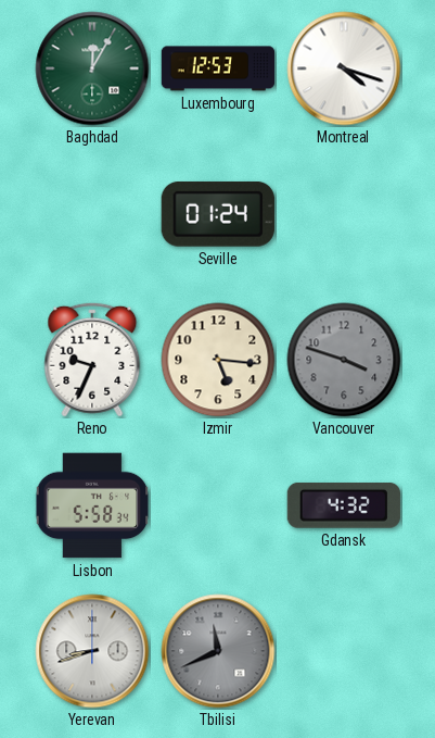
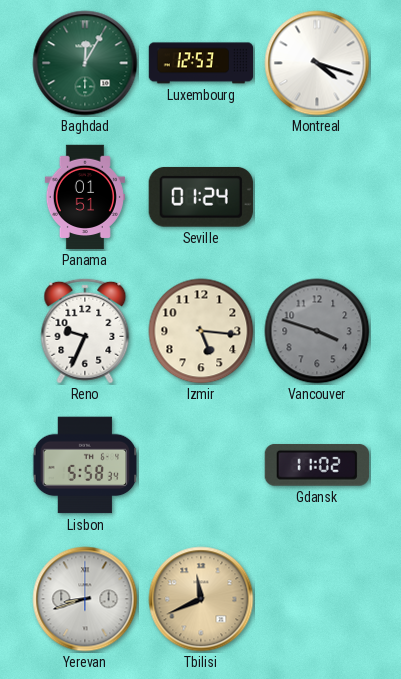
Panama: none -> 01:51 (85, 197)
Gdansk: 4:32 -> 11:02 (317, 466)
Tbilisi dial: grey -> champagne (201, 599)
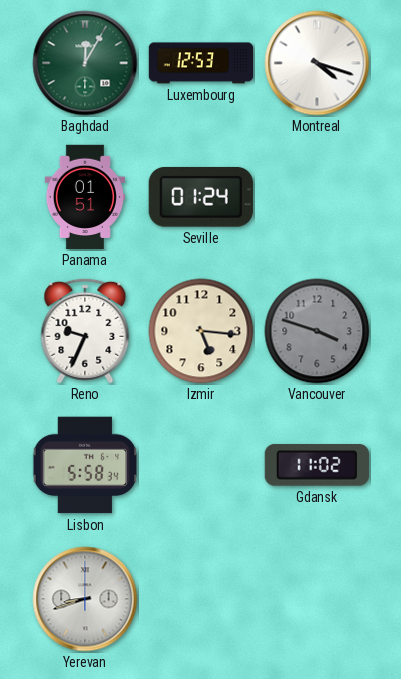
Tbilisi: 11:41 -> none (201, 599)
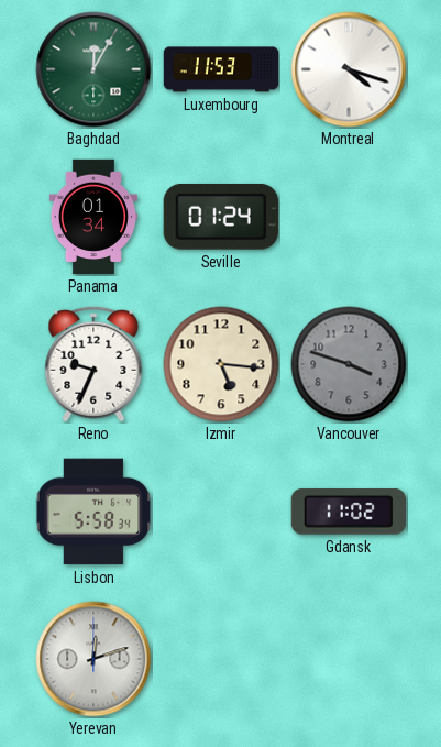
Luxembourg: 12:53 -> 11:53 (221, 69)
Panama: 01:51 -> 01:34 (93, 217)
Yerevan: 8:42 -> 12:12 (93, 659)
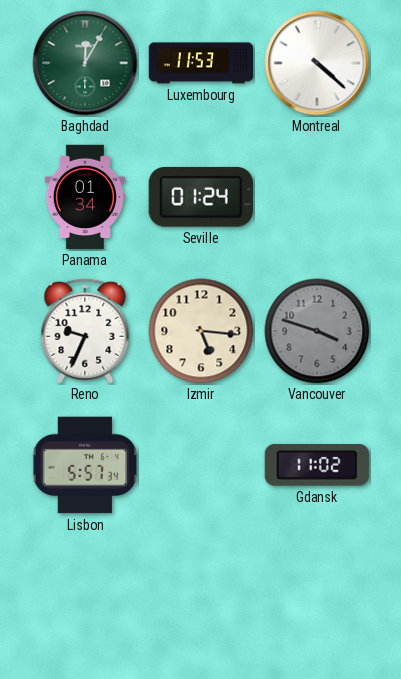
Montreal: 4:18 -> 4:22 (317, 63)
Lisbon: 5:58 -> 5:57 (85, 465)
Yerevan: 12:12 -> none (93, 659)
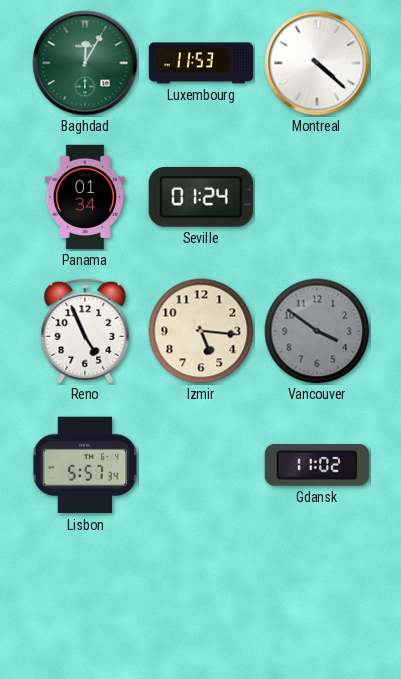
Reno: 9:34 -> 4:56 (85, 331)
Vancouver: 3:48 -> 3:51 (317, 331)
